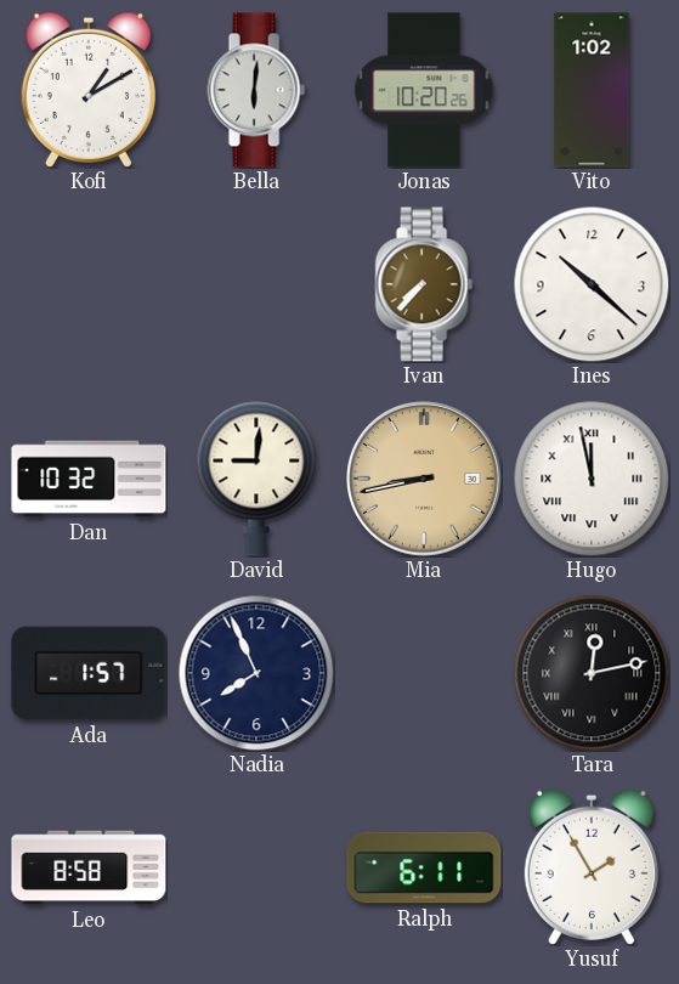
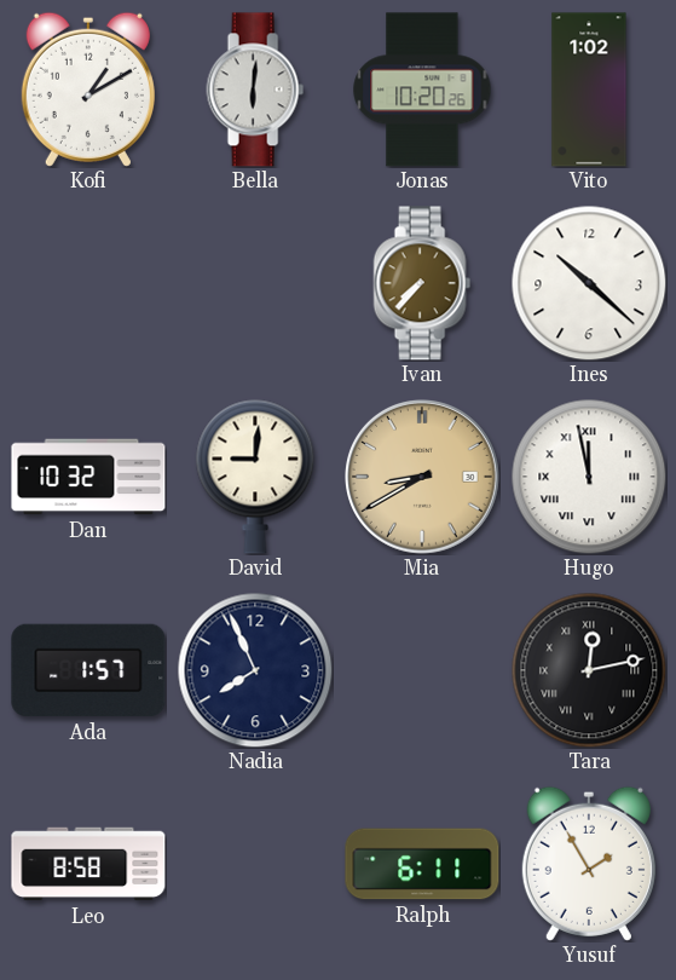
Mia: 8:43 -> 8:40 (423, 478)
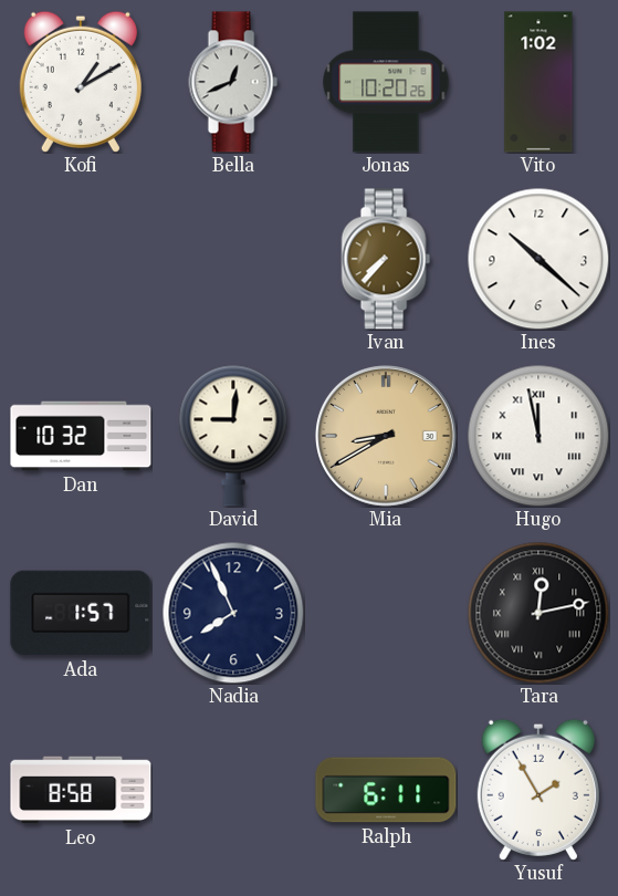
Bella: 6:01 -> 12:41 (233, 82)
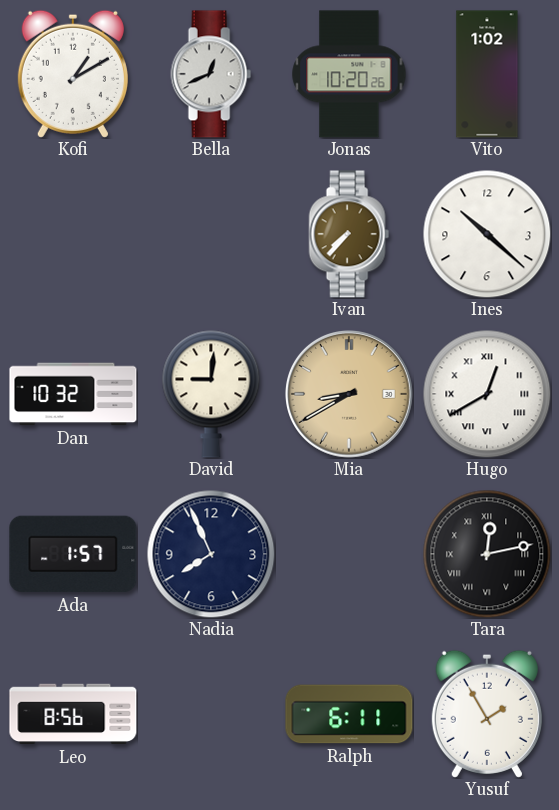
Hugo: 11:58 -> 12:40 (487, 394)
Leo: 8:58 -> 8:56 (73, 714)
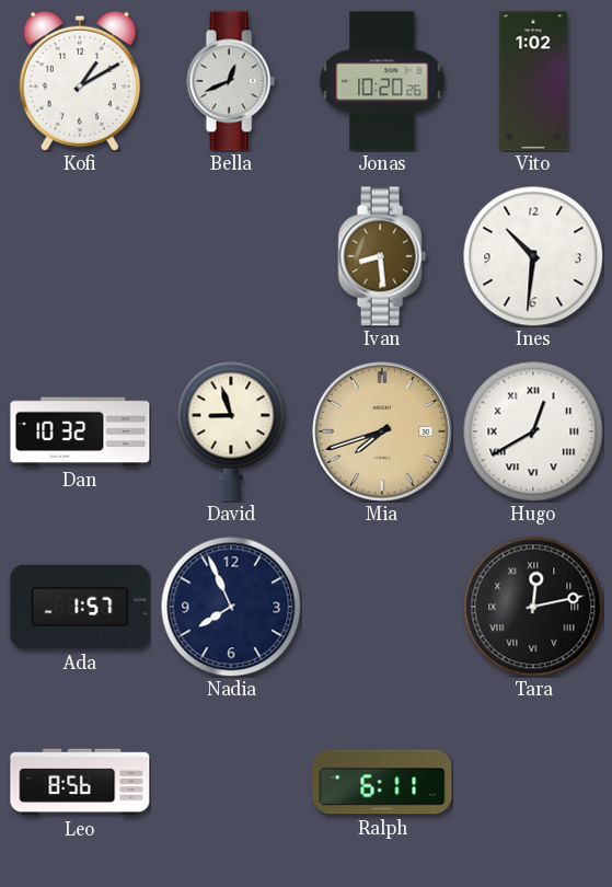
Ivan: 7:37 -> 8:29 (382, 256)
Ines: 10:22 -> 10:31 (533, 256)
David: 9:01 -> 8:57 (231, 431)
Mia: 8:40 -> 7:42 (383, 433)
Yusuf: 1:55 -> none (487, 714)
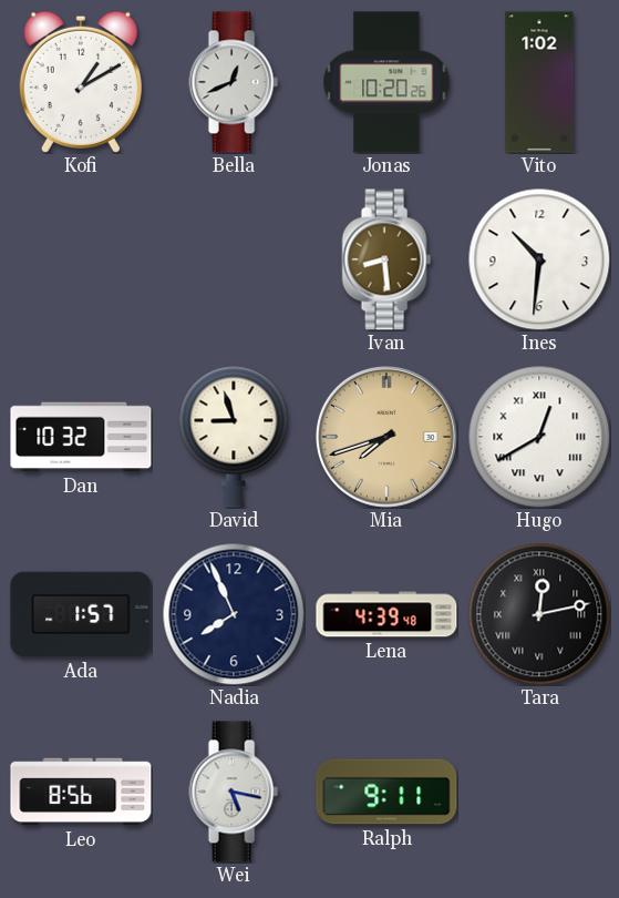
Lena: none -> 4:39 (386, 614)
Wei: none -> 5:17 (234, 792)
Ralph: 6:11 -> 9:11 (386, 792)
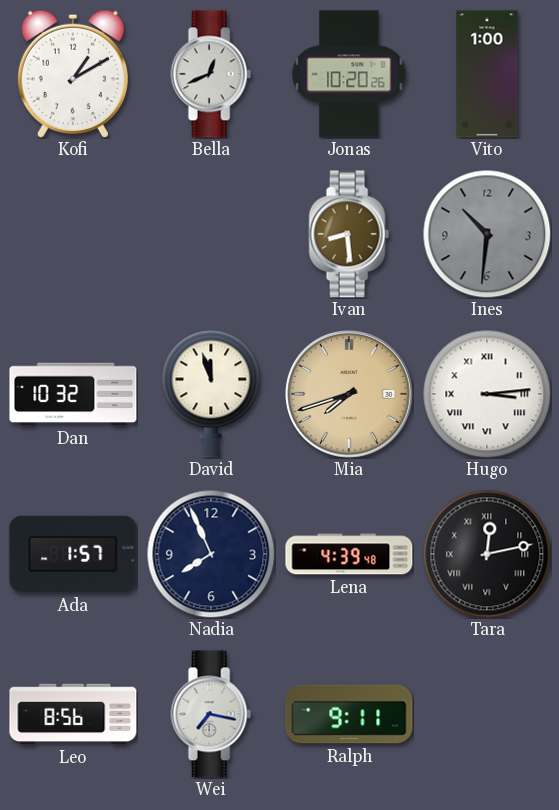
Vito: 1:02 -> 1:00 (487, 74)
Ines dial: white -> grey (487, 234)
David: 8:57 -> 11:57 (211, 394)
Hugo: 12:40 -> 3:14 (487, 394)
Wei: 5:17 -> 7:17 (211, 714)
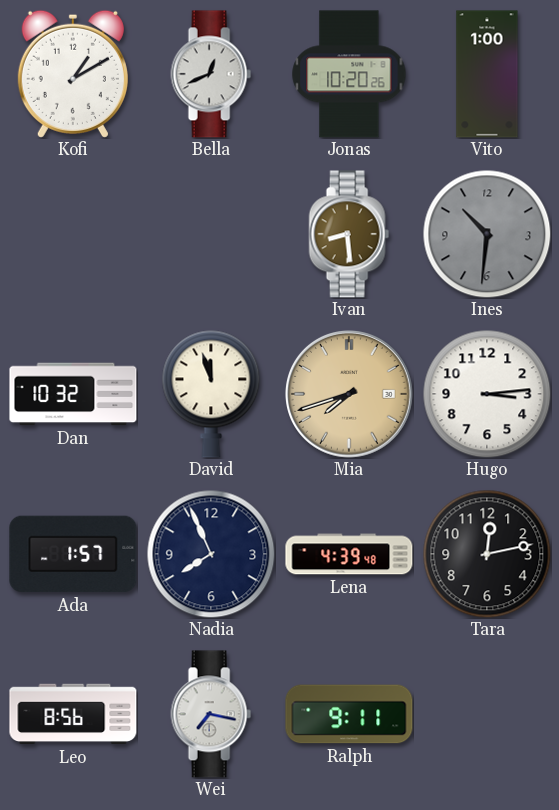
Hugo numerals: Roman -> Arabic (487, 394)
Tara numerals: Roman -> Arabic (487, 554)
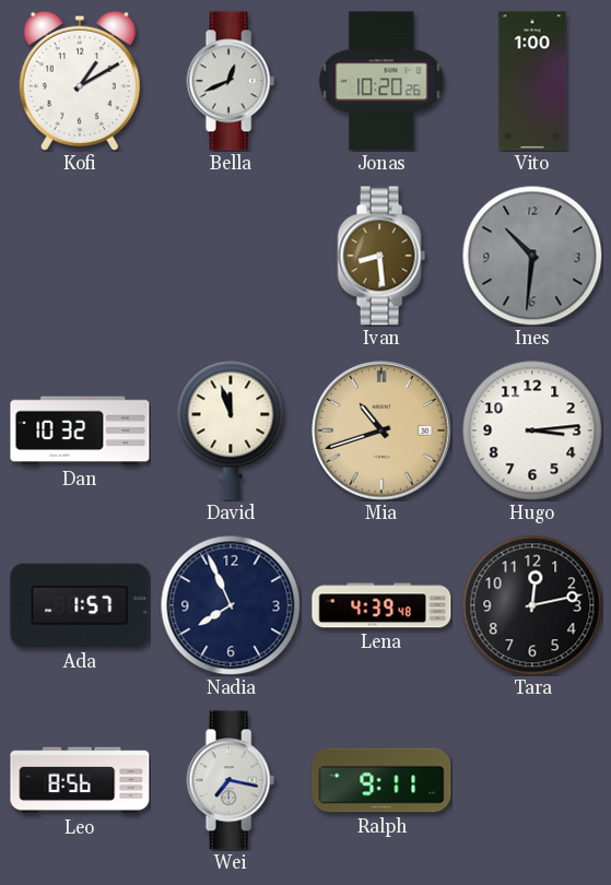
Mia: 7:42 -> 10:42 (383, 432)
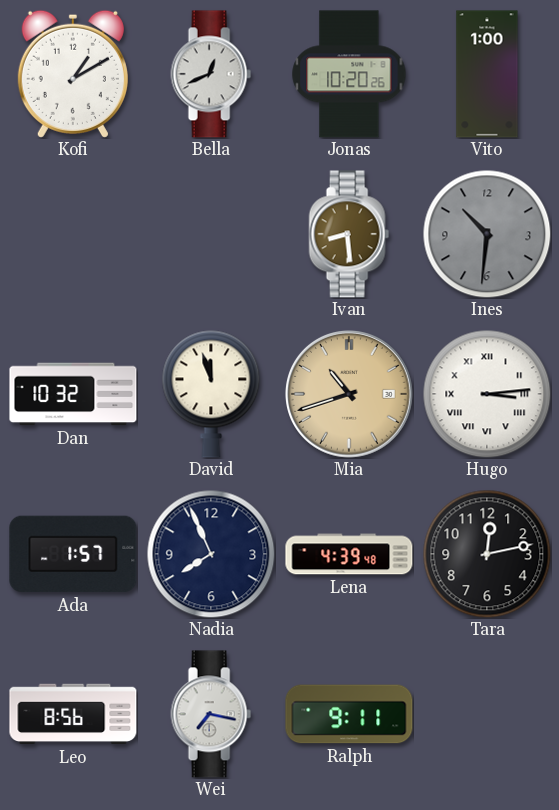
Hugo numerals: Arabic -> Roman (487, 394)
